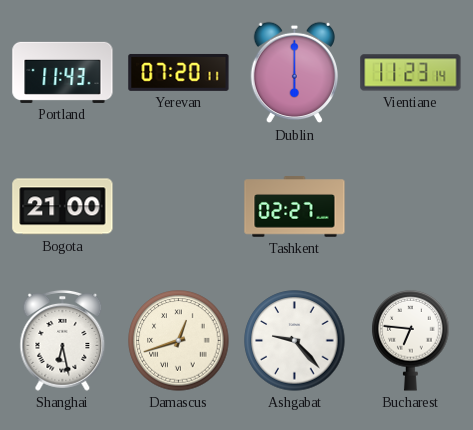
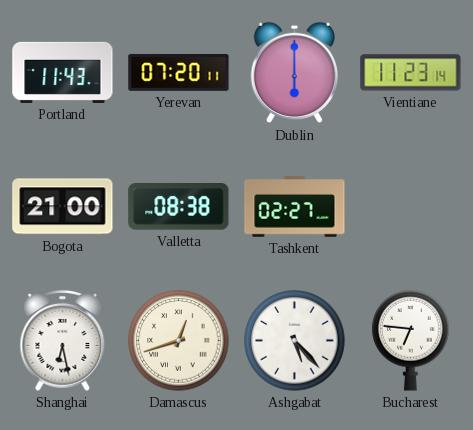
Valletta: none -> 08:38 (179, 207)
Ashgabat: 9:23 -> 5:23 (295, 341)
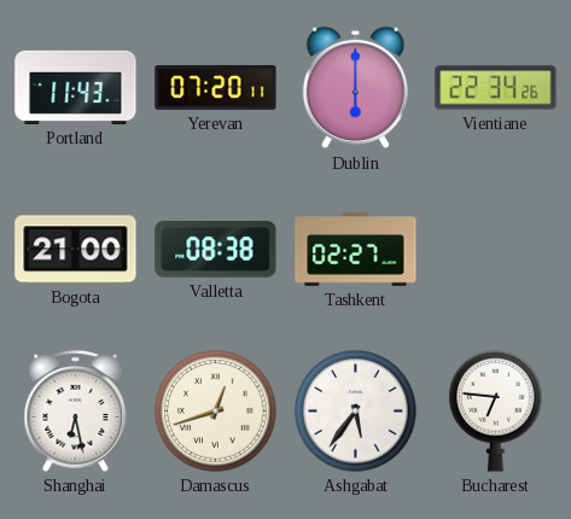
Vientiane: 11:23 -> 22:34 (496, 88)
Ashgabat: 5:23 -> 5:36 (356, 412)
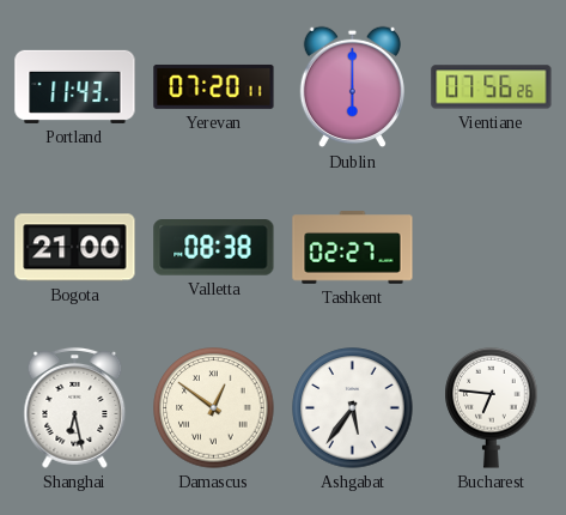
Vientiane: 22:34 -> 07:56 (492, 87)
Damascus: 12:42 -> 12:51 (214, 408)
